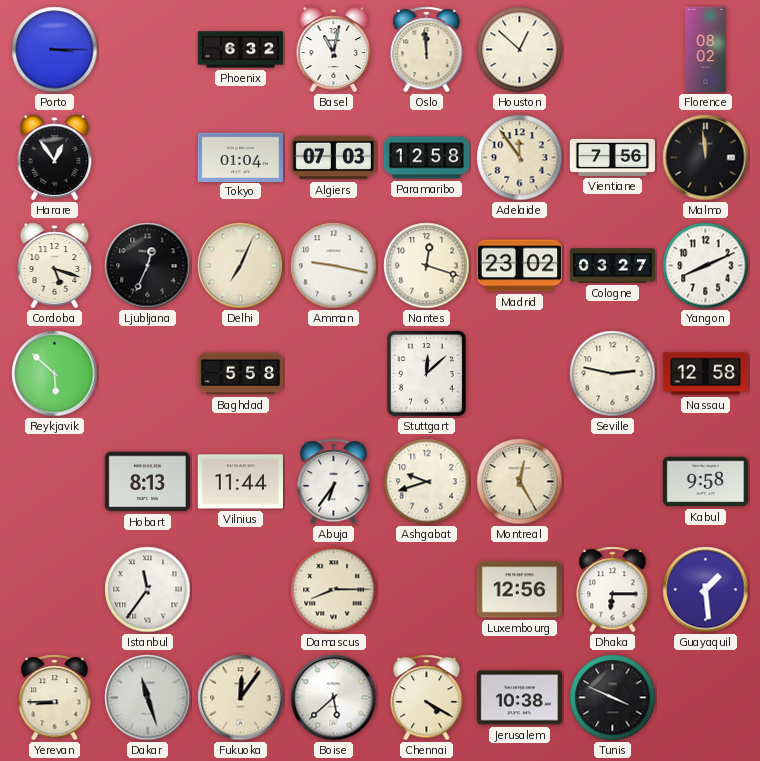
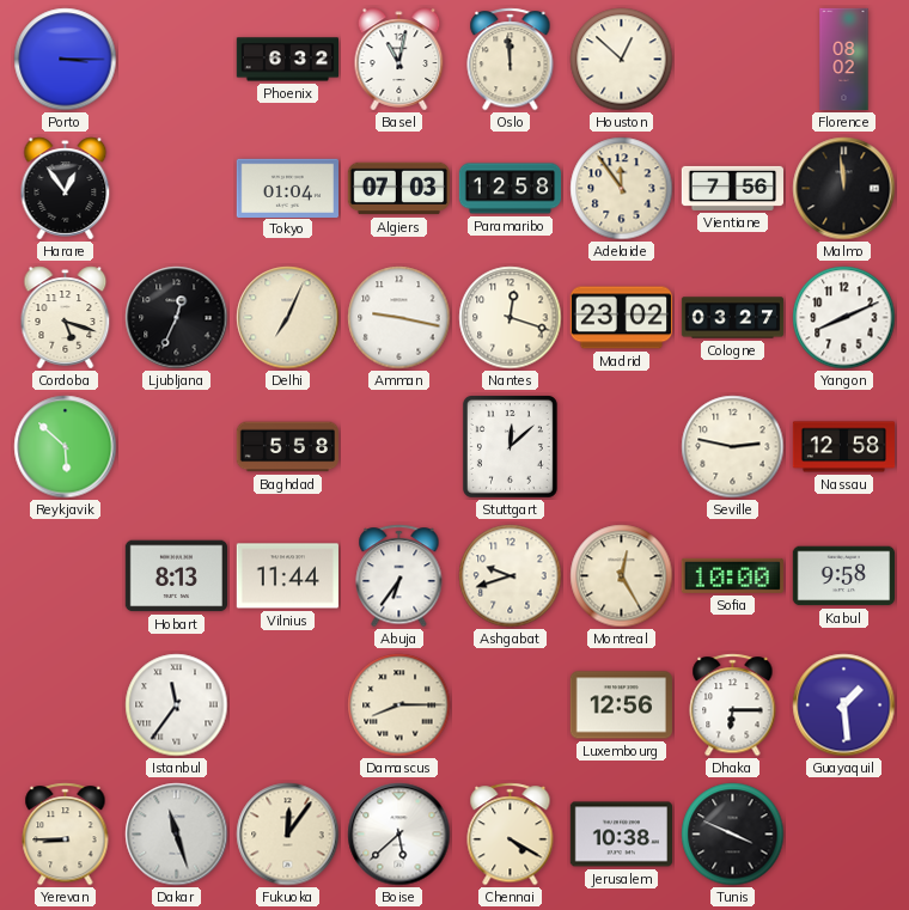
Sofia: none -> 10:00 (732, 575)
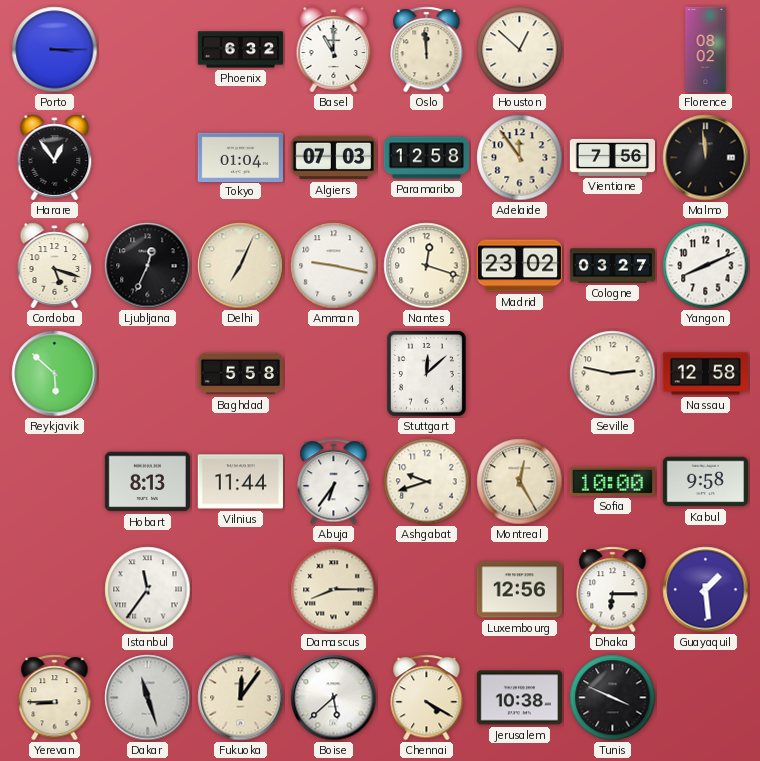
Basel: 11:02 -> 11:00 (334, 50)
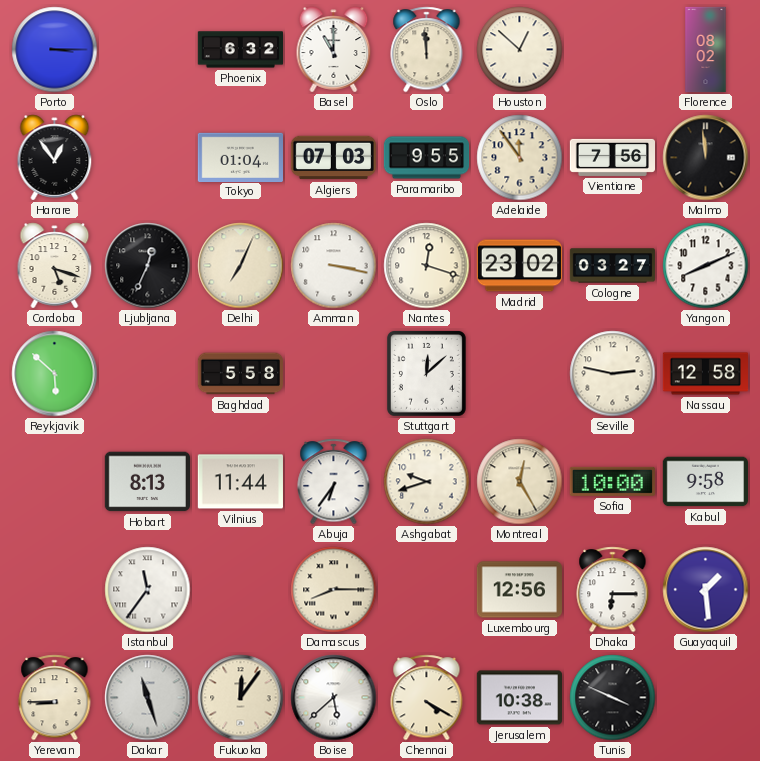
Paramaribo: 12:58 -> 9:55 (427, 158)
Amman: 9:17 -> 3:17 (334, 266)
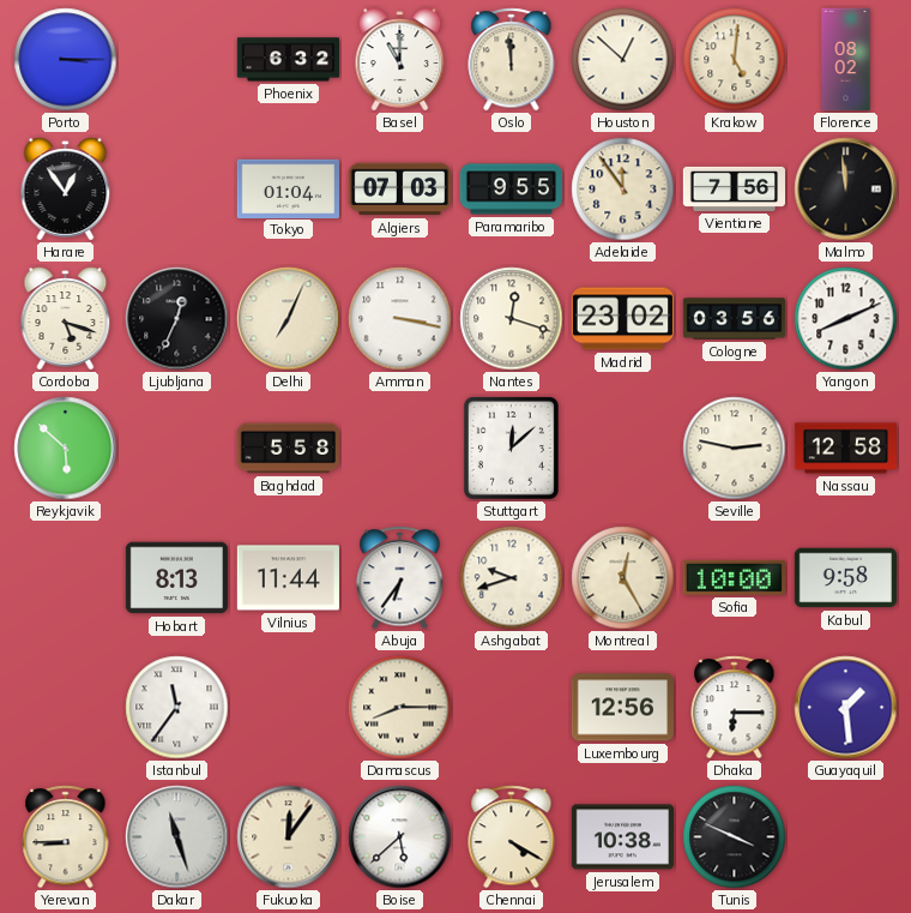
Krakow: none -> 5:01 (735, 60)
Cologne: 03:27 -> 03:56 (735, 319)
